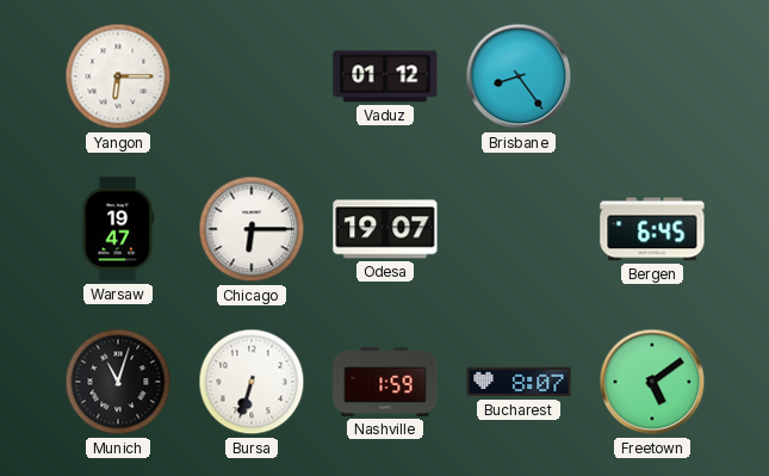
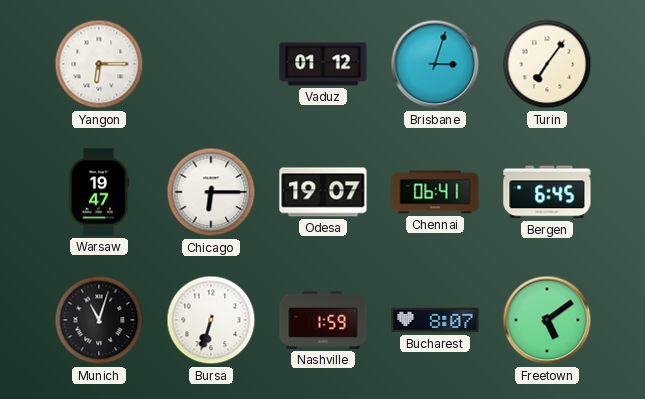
Brisbane: 8:24 -> 3:03 (435, 64)
Turin: none -> 7:06 (547, 64)
Chennai: none -> 06:41 (435, 192)
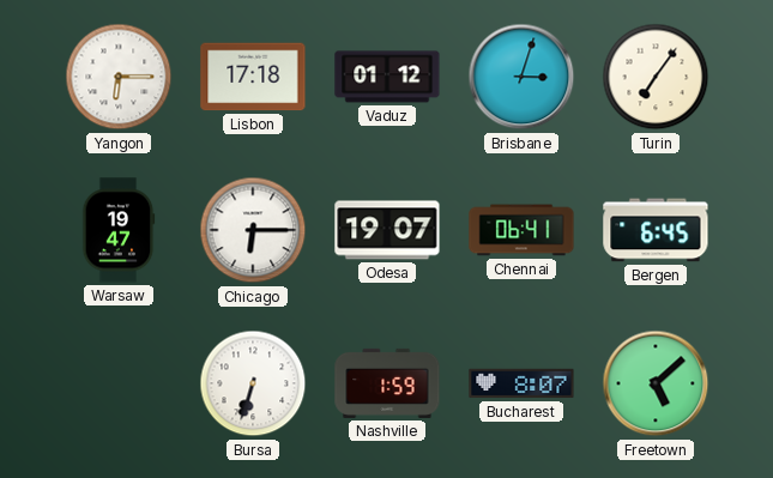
Lisbon: none -> 17:18 (253, 77)
Munich: 11:03 -> none (99, 320)
Freetown: 5:09 -> 5:08 (656, 383)
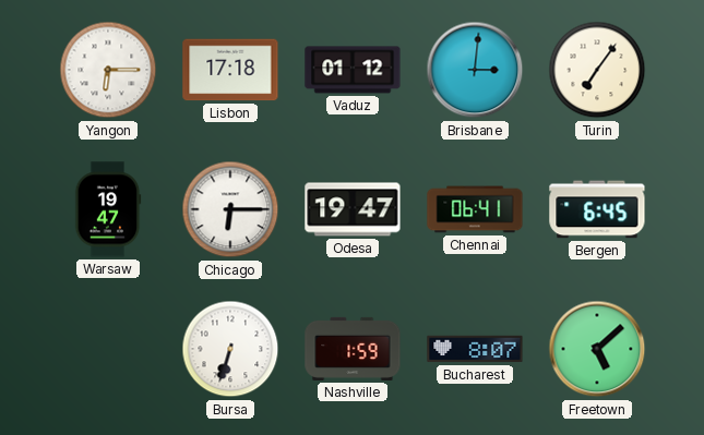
Brisbane: 3:03 -> 3:01 (475, 70)
Odesa: 19:07 -> 19:47 (353, 209)
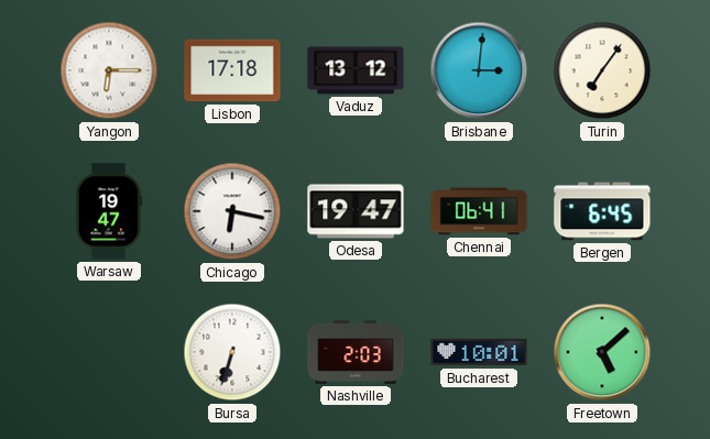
Vaduz: 01:12 -> 13:12 (356, 70)
Chicago: 6:15 -> 6:17 (232, 211)
Nashville: 1:59 -> 2:03 (356, 352)
Bucharest: 8:07 -> 10:01 (479, 352)
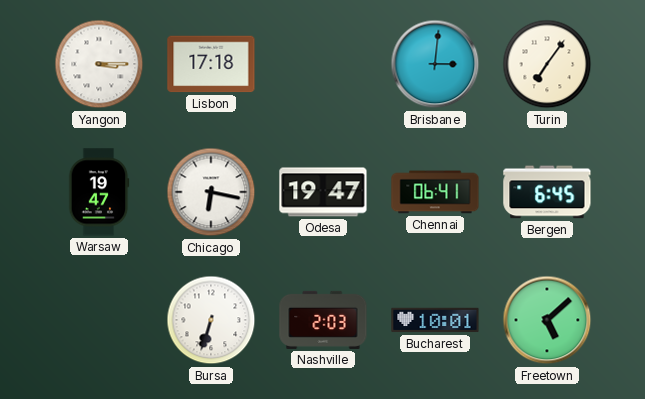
Yangon: 6:15 -> 3:15 (99, 64)
Vaduz: 13:12 -> none (356, 70)
